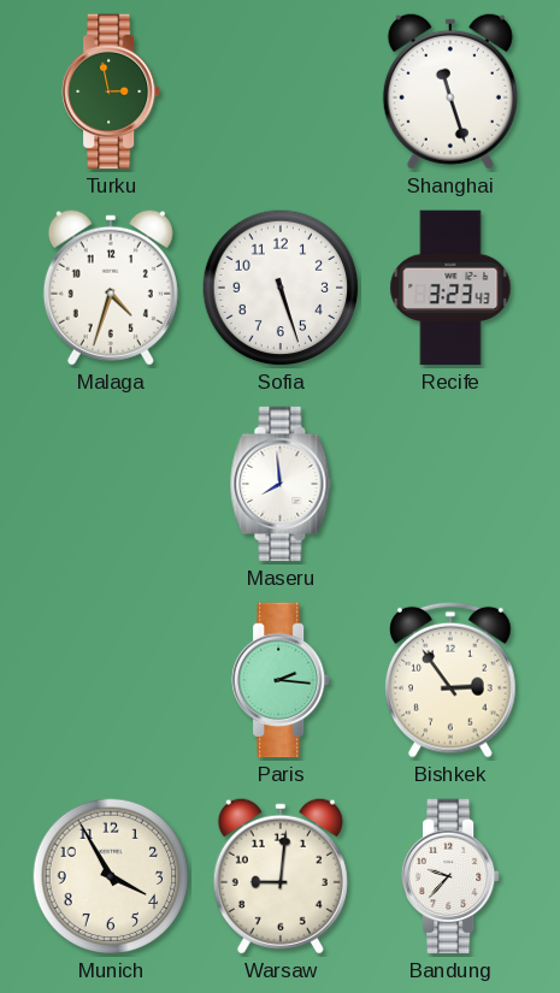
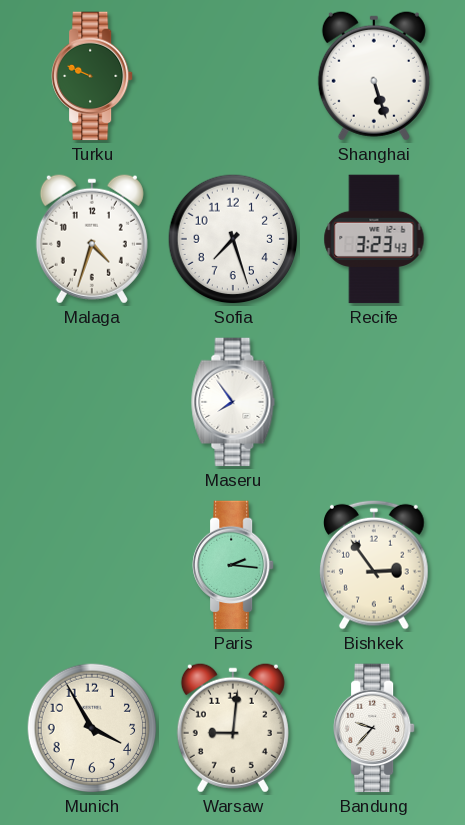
Turku: 2:58 -> 9:49 (93, 76)
Shanghai: 11:27 -> 5:27 (374, 76)
Sofia: 5:27 -> 7:27 (233, 239)
Maseru: 7:59 -> 7:54 (233, 402)
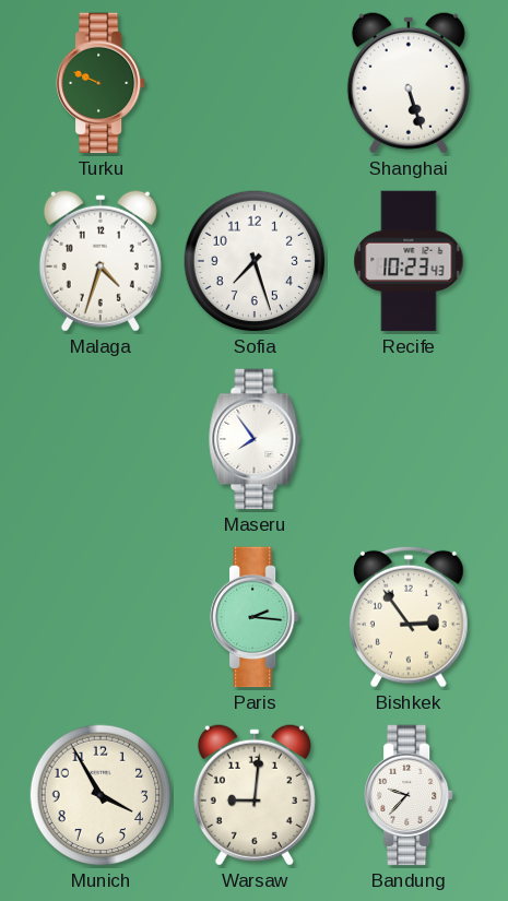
Recife: 3:23 -> 10:23 (409, 261)
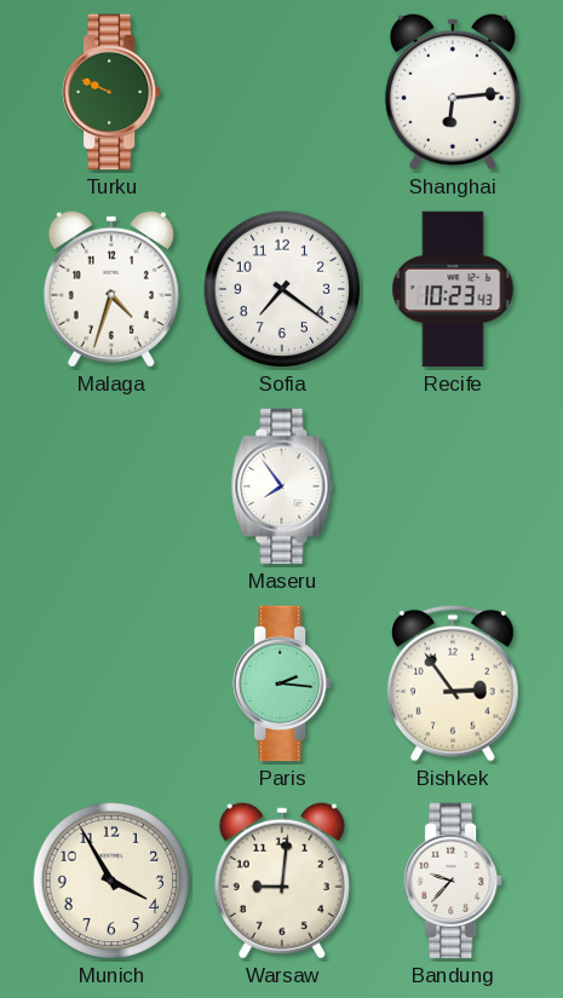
Shanghai: 5:27 -> 6:14 (453, 92)
Sofia: 7:27 -> 7:21 (282, 289)
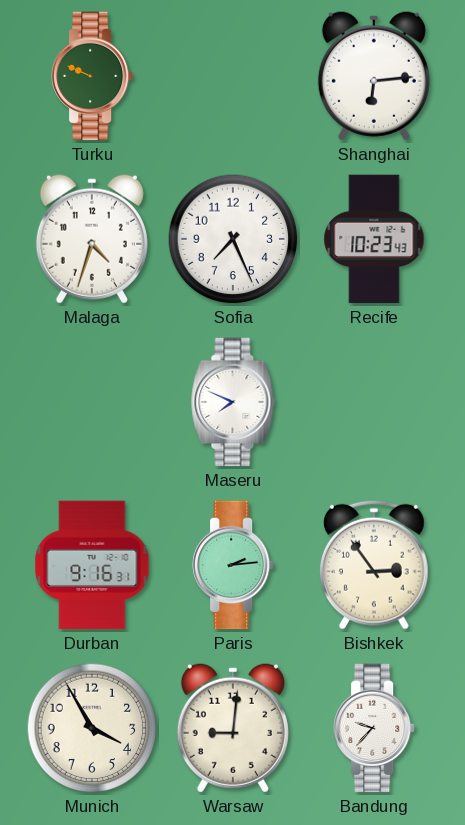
Sofia: 7:21 -> 7:26 (233, 239)
Maseru: 7:54 -> 7:49 (233, 402)
Durban: none -> 9:16 (92, 565)
Paris: 2:16 -> 2:14 (234, 565)
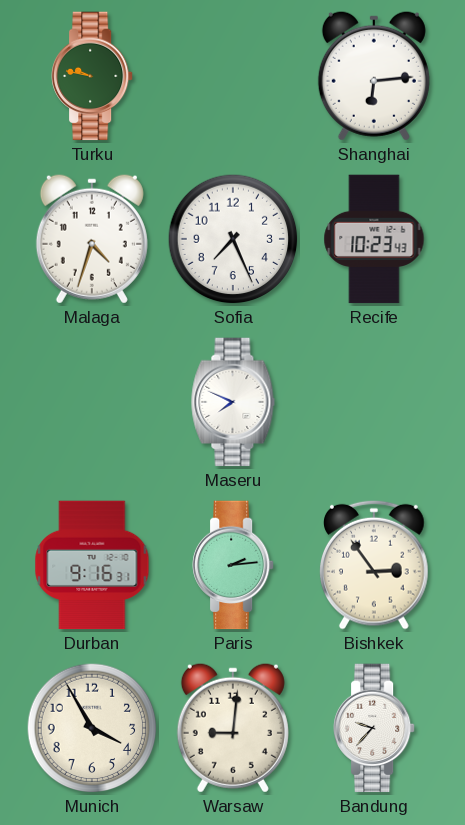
Turku: 9:49 -> 9:47 (93, 76)
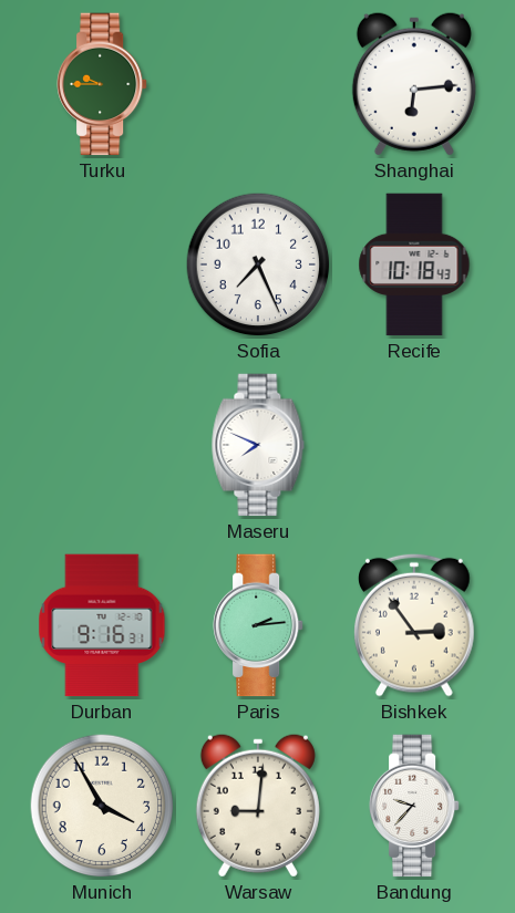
Turku: 9:47 -> 9:45 (103, 84)
Malaga: 4:33 -> none (92, 239)
Recife: 10:23 -> 10:18 (414, 264)
